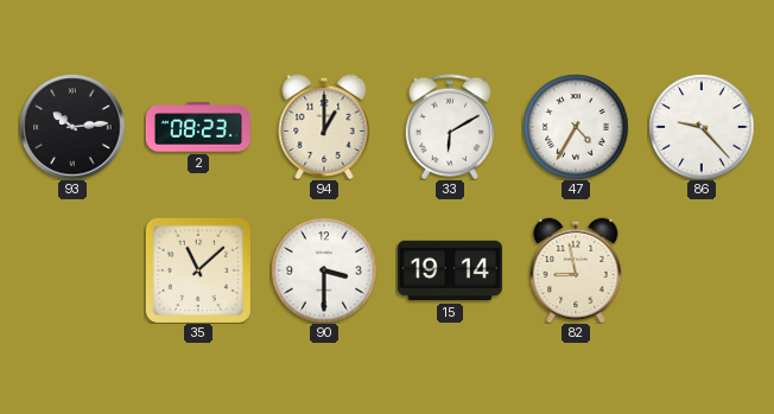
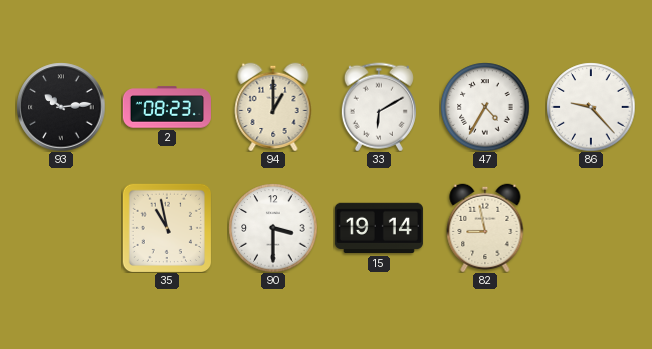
35: 11:08 -> 10:58 (166, 227)
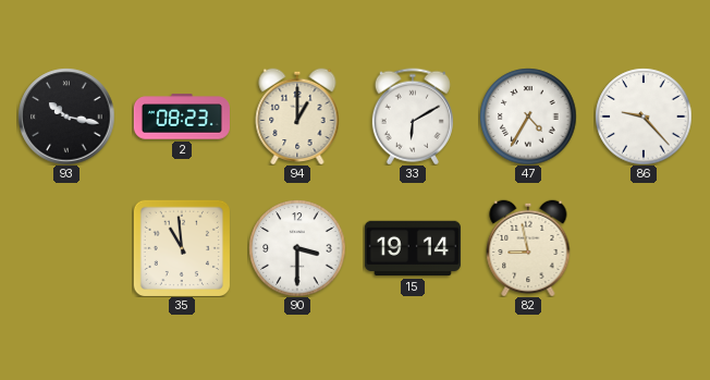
93: 10:14 -> 10:17 (66, 117)
35: 10:58 -> 10:59 (181, 247)
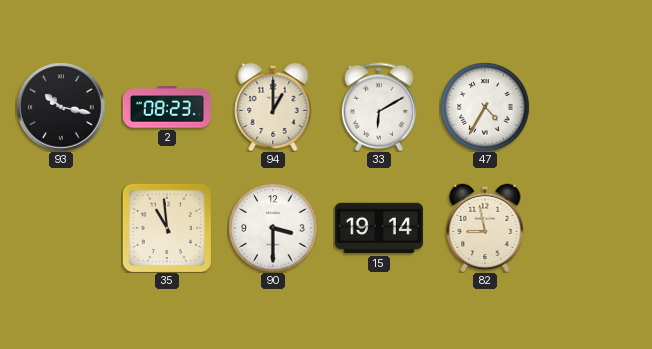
86: 9:23 -> none (644, 117)
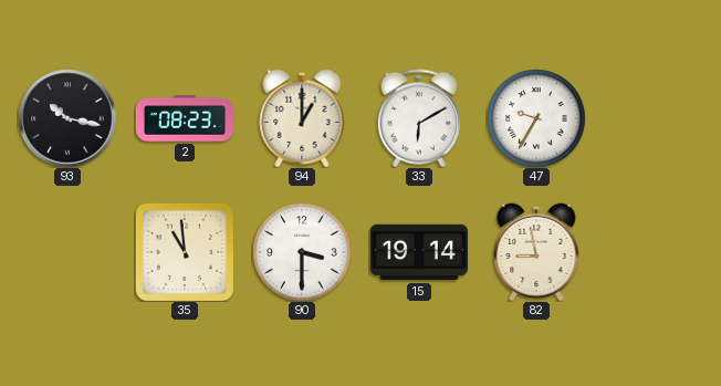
47: 4:35 -> 9:35 (536, 118)
